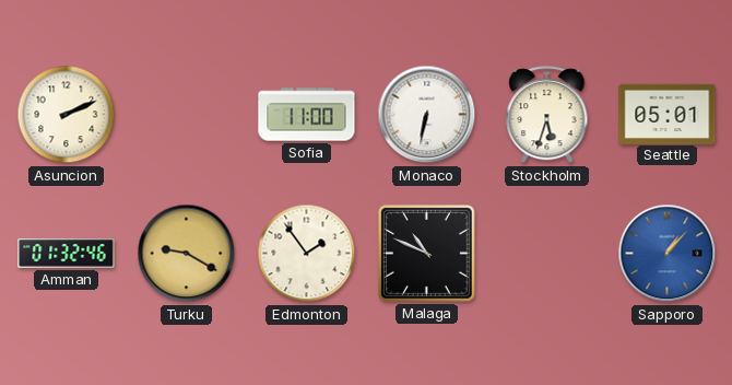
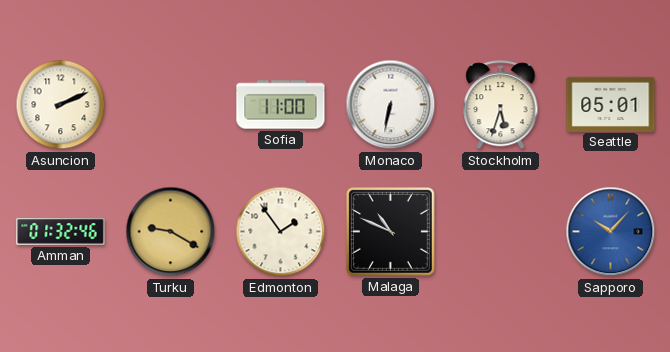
Sapporo: 1:07 -> 10:07 (611, 232)
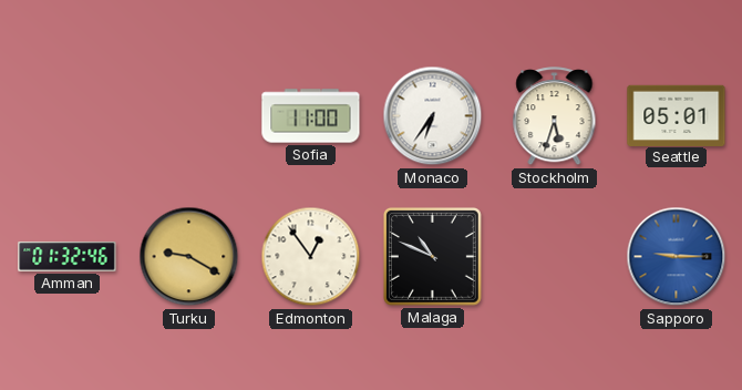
Asuncion: 2:11 -> none (61, 105)
Monaco: 6:32 -> 6:36 (433, 116)
Edmonton: 1:54 -> 12:54 (311, 257)
Sapporo: 10:07 -> 9:15 (677, 257)
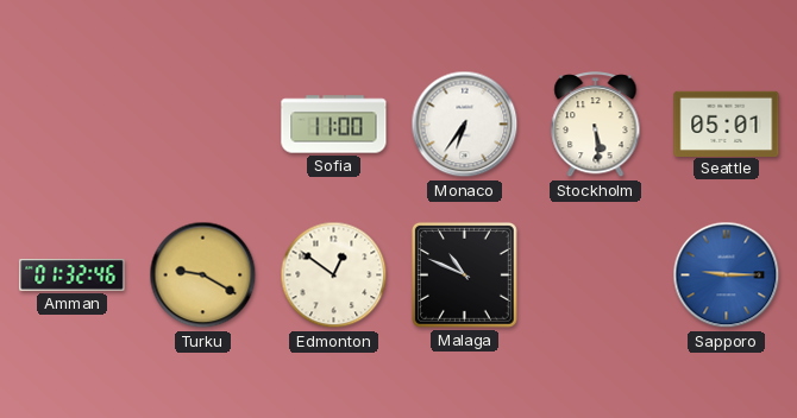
Stockholm: 5:33 -> 5:29 (596, 125)
Edmonton: 12:54 -> 12:51 (334, 275)
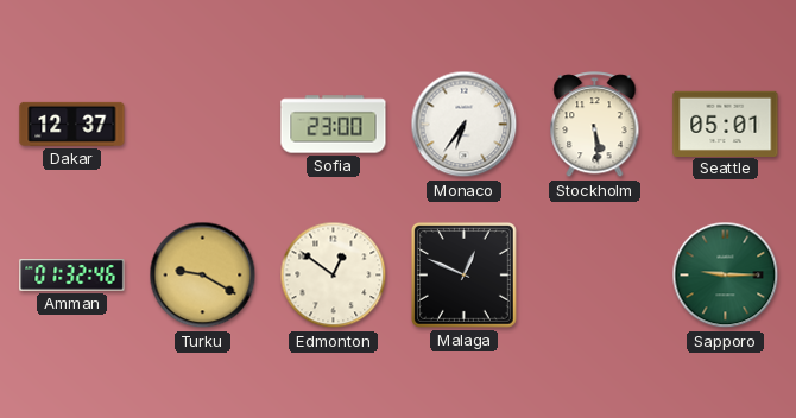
Dakar: none -> 12:37 (72, 123)
Sofia: 11:00 -> 23:00 (334, 125)
Malaga: 10:49 -> 12:49 (463, 274)
Sapporo dial: blue -> green (726, 275)
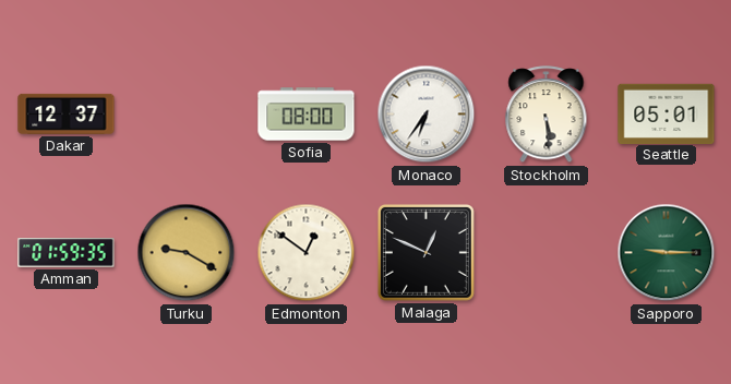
Sofia: 23:00 -> 08:00 (307, 115)
Amman: 01:32 -> 01:59 (67, 253)
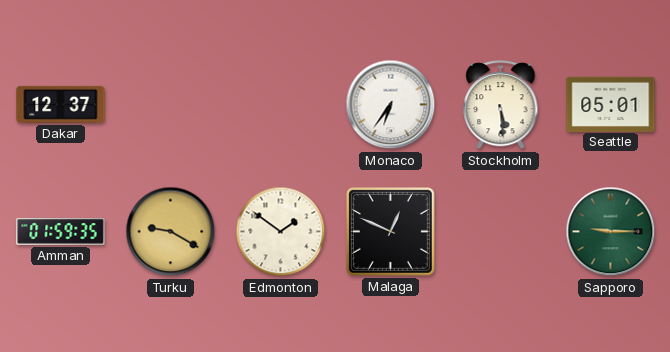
Sofia: 08:00 -> none (307, 115)
Edmonton: 12:51 -> 1:51 (281, 232)
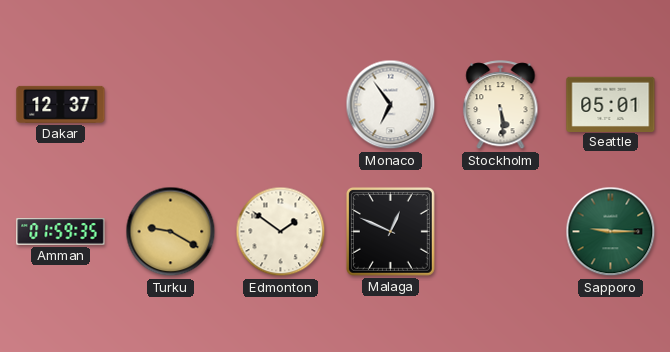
Monaco: 6:36 -> 6:54 (391, 105)
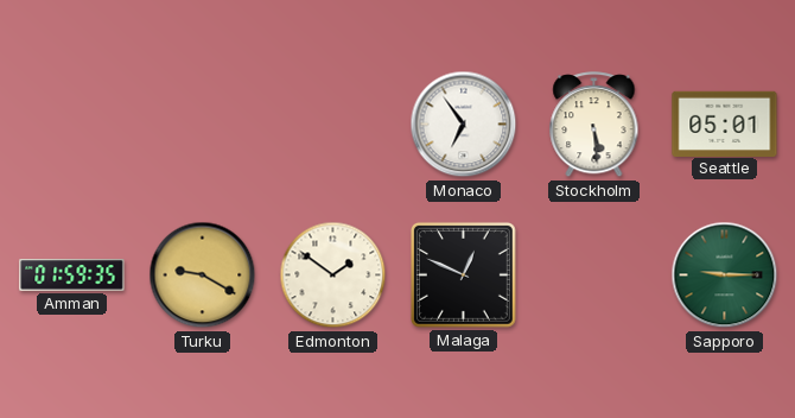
Dakar: 12:37 -> none (61, 104)
